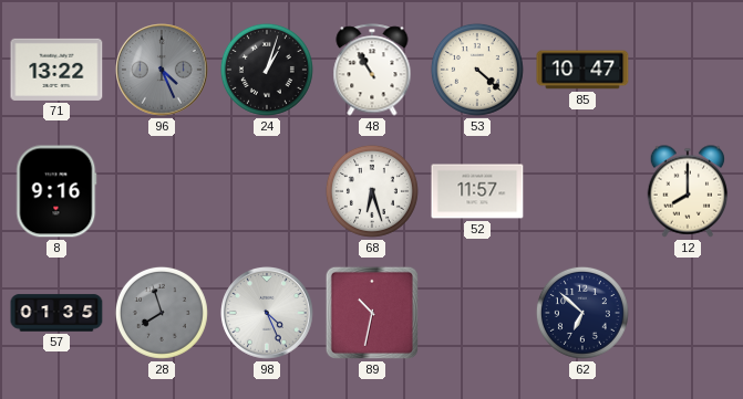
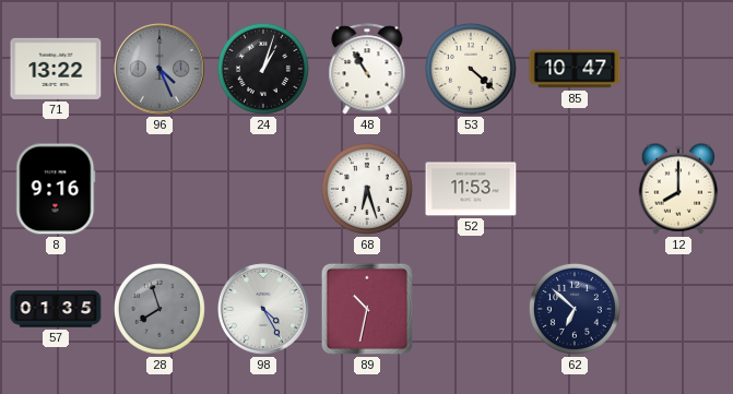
52: 11:57 -> 11:53 (471, 189)
98: 4:26 -> 4:25 (264, 310)
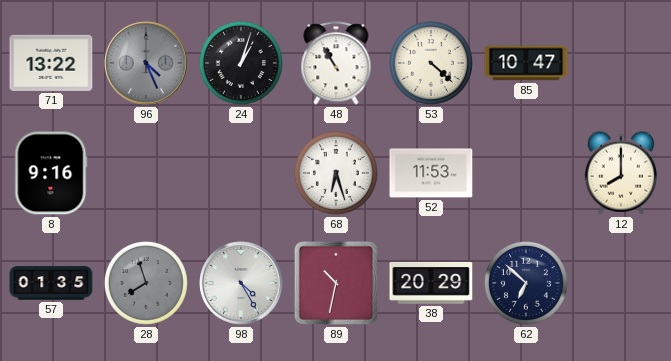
38: none -> 20:29 (431, 283)
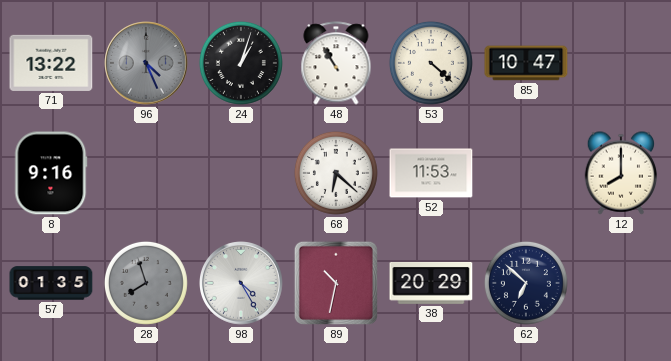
68: 6:27 -> 6:22 (336, 173)
